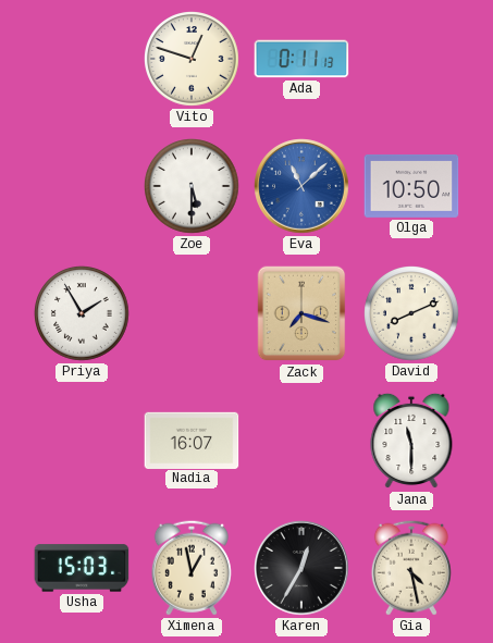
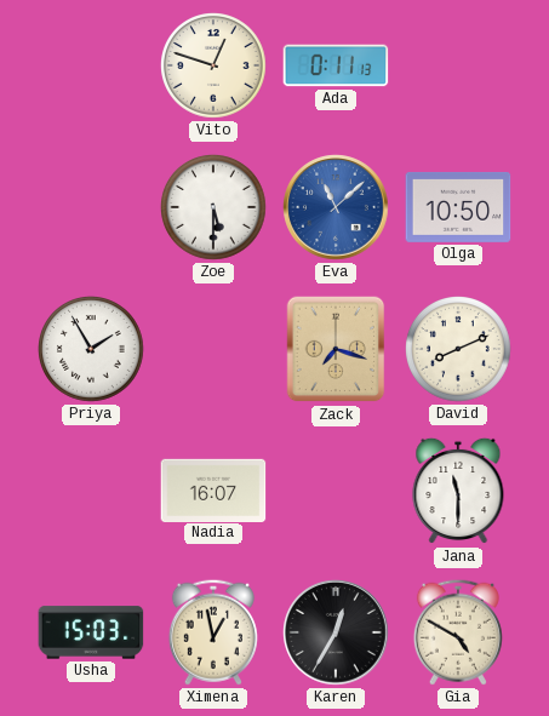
Gia: 4:28 -> 4:50 (458, 632)
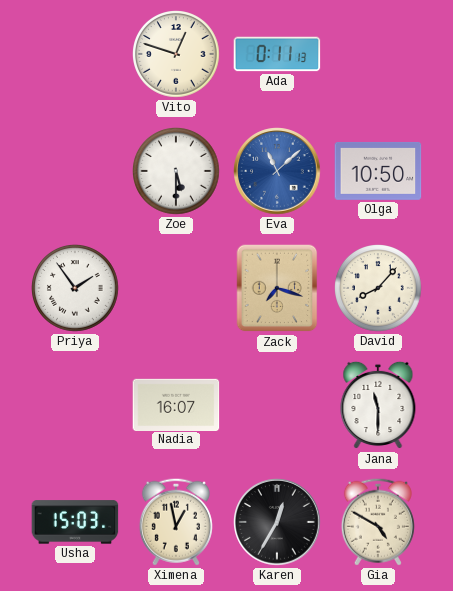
Priya: 1:55 -> 1:54 (76, 289)
David: 8:11 -> 8:07 (379, 289)
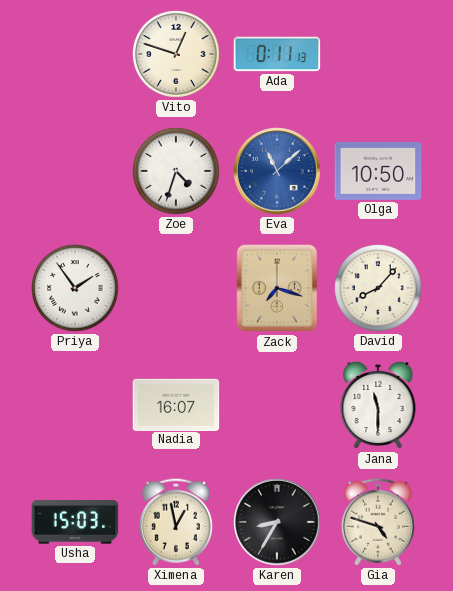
Zoe: 5:30 -> 4:33 (177, 172)
Karen: 12:35 -> 8:35 (277, 522)
Gia: 4:50 -> 4:48 (378, 522)
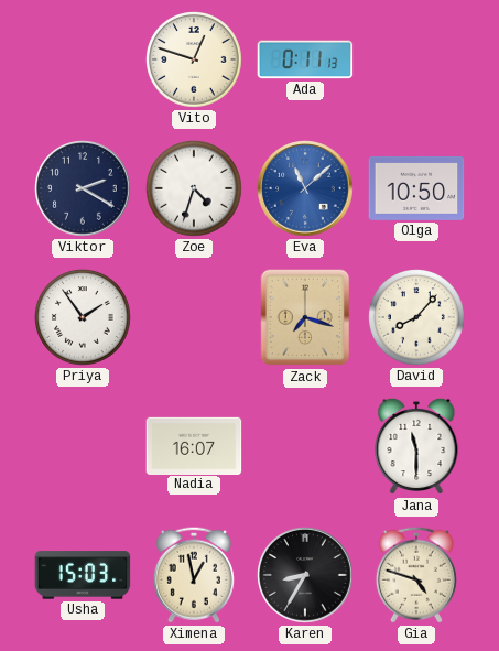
Viktor: none -> 2:20 (83, 188)
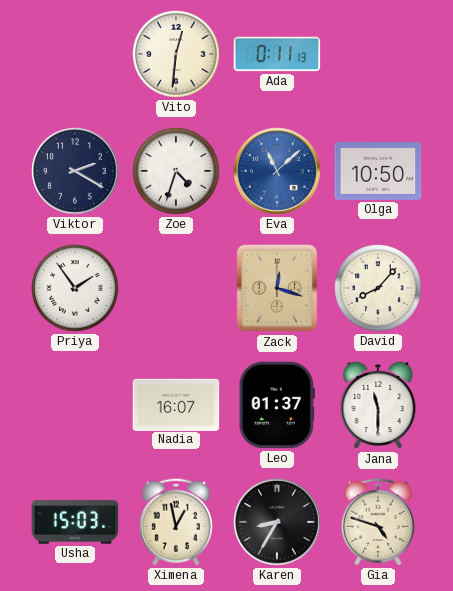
Vito: 12:48 -> 12:31 (177, 55)
Zack: 7:18 -> 12:18 (277, 288)
Leo: none -> 01:37 (277, 405)
